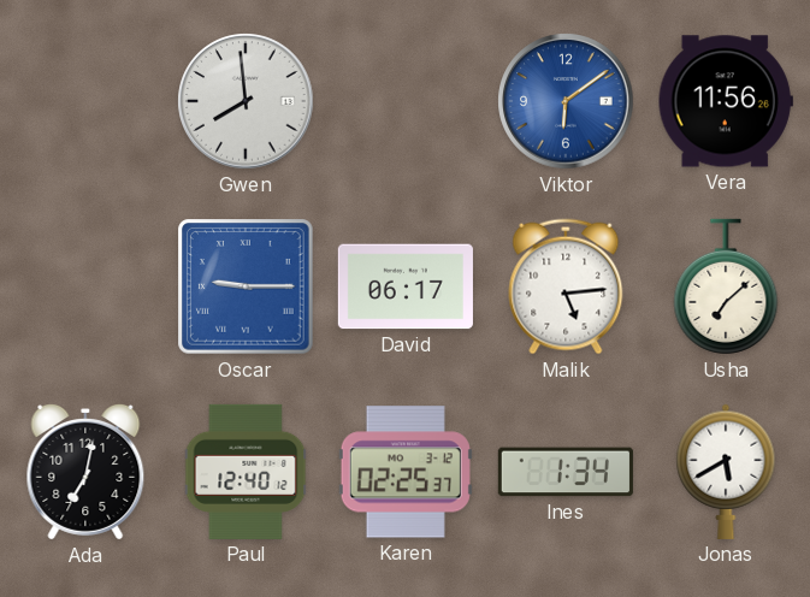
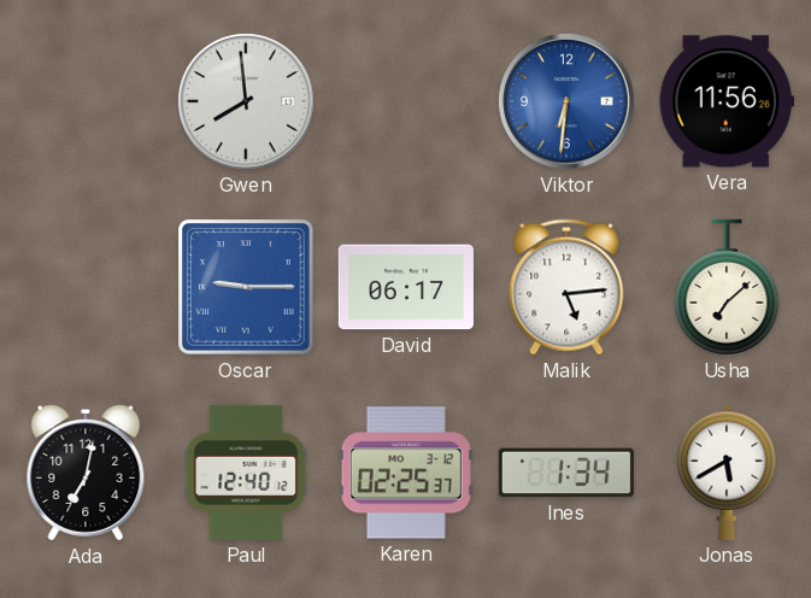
Viktor: 6:09 -> 6:31 (566, 101)
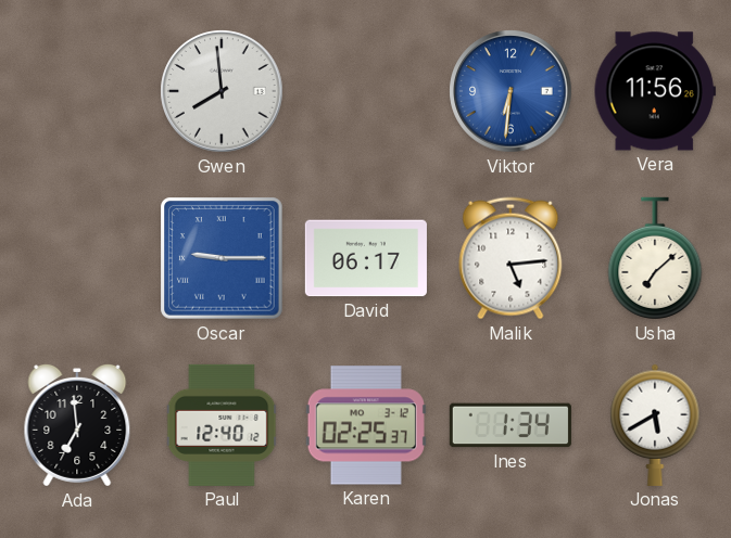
Ada: 7:02 -> 6:59 (77, 425)
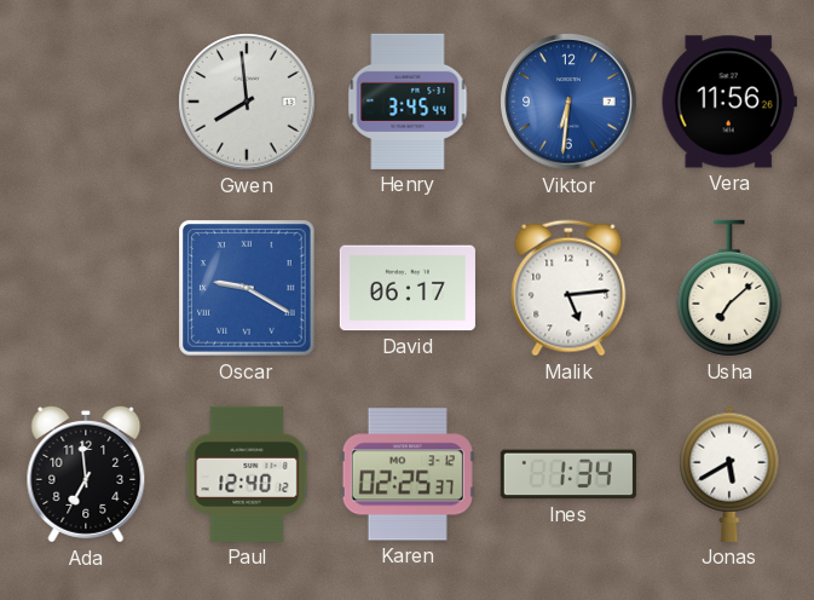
Henry: none -> 3:45 (408, 102)
Oscar: 9:15 -> 9:20 (247, 288)
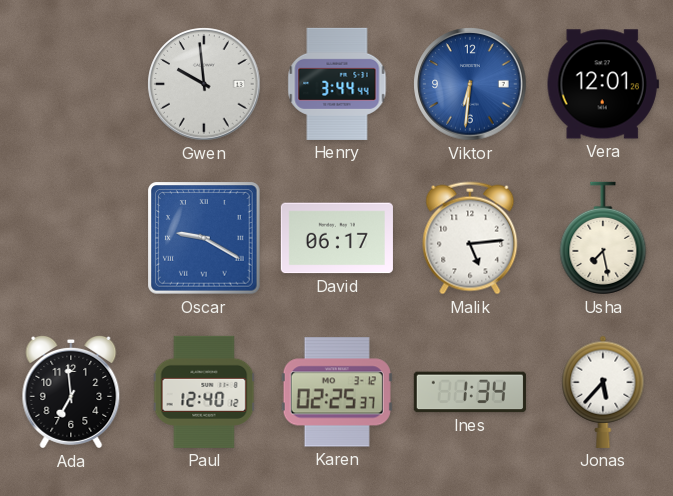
Gwen: 7:59 -> 9:59 (204, 84)
Henry: 3:45 -> 3:44 (337, 84)
Vera: 11:56 -> 12:01 (603, 84)
Usha: 7:08 -> 7:28 (603, 238)
Jonas: 5:40 -> 5:37 (603, 392)
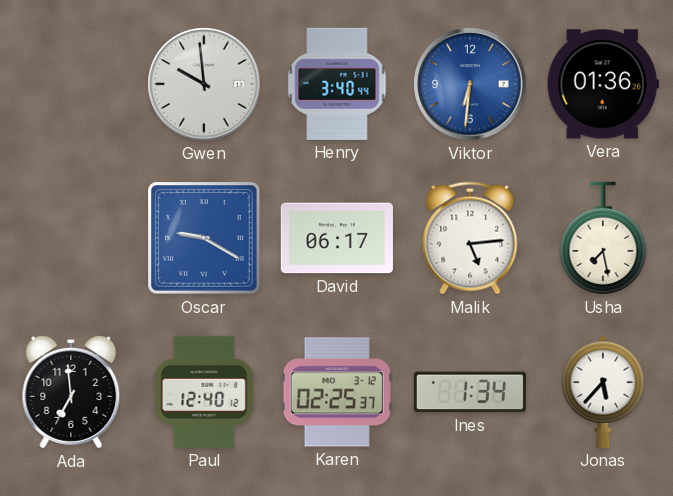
Henry: 3:44 -> 3:40 (337, 84)
Vera: 12:01 -> 01:36 (603, 84)
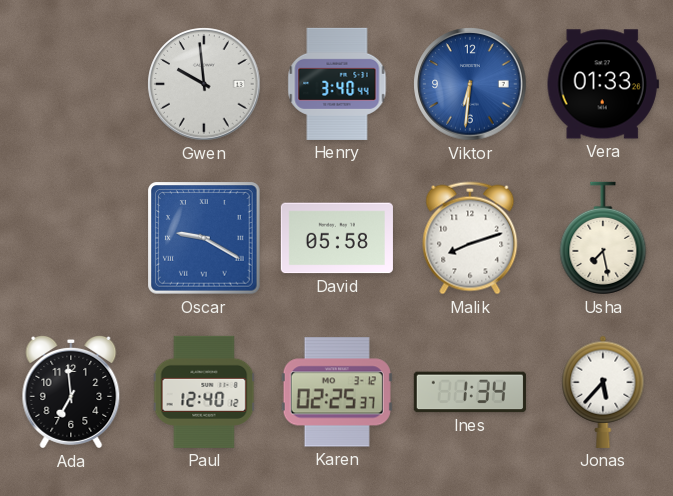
Vera: 01:36 -> 01:33 (603, 84)
David: 06:17 -> 05:58 (337, 238)
Malik: 5:14 -> 8:12 (470, 238)
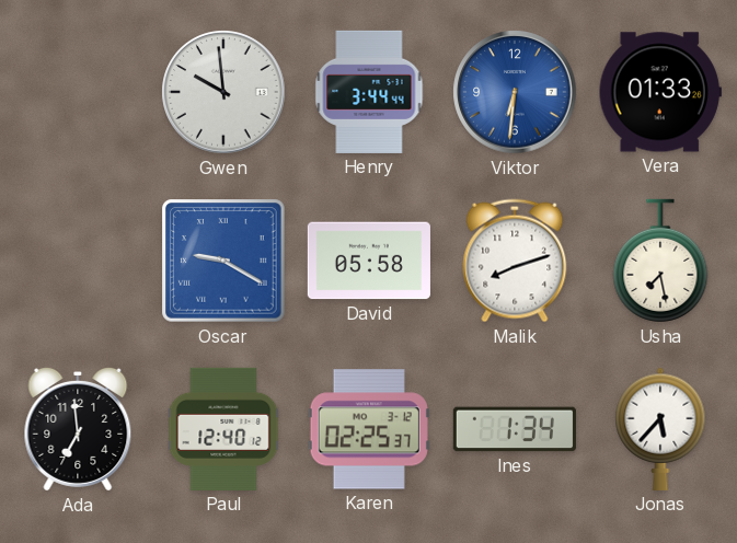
Henry: 3:40 -> 3:44 (369, 92)
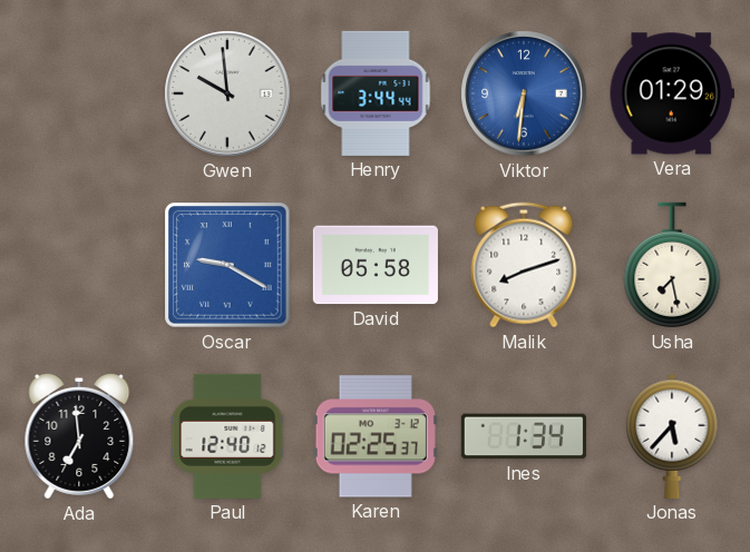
Vera: 01:33 -> 01:29 (672, 93)
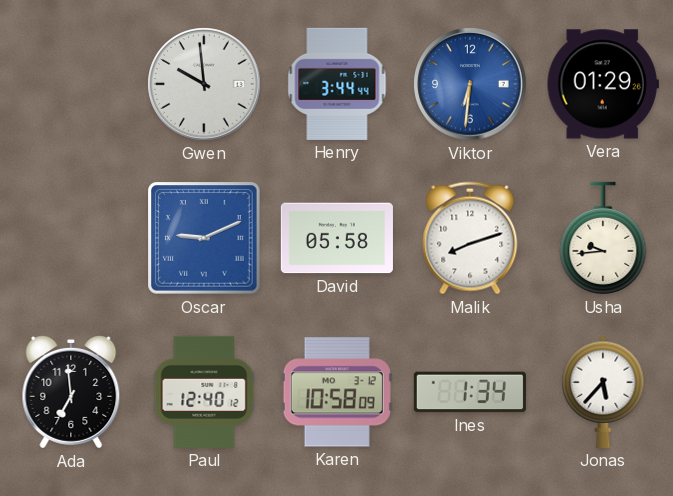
Oscar: 9:20 -> 9:11 (204, 238)
Usha: 7:28 -> 9:44 (603, 238)
Karen: 02:25 -> 10:58 (337, 392)
